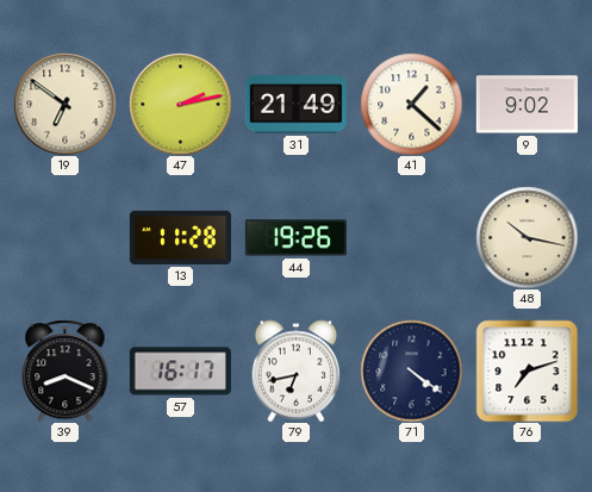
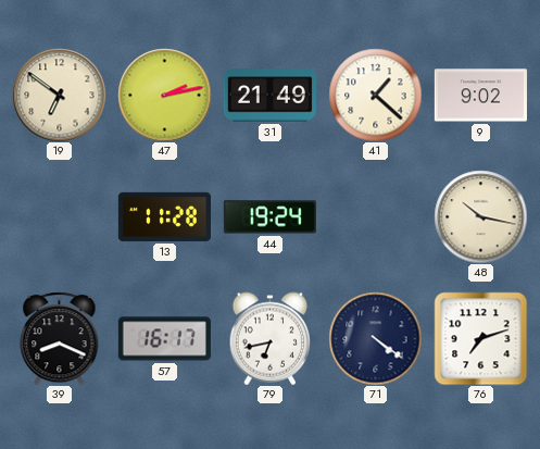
44: 19:26 -> 19:24 (269, 217)
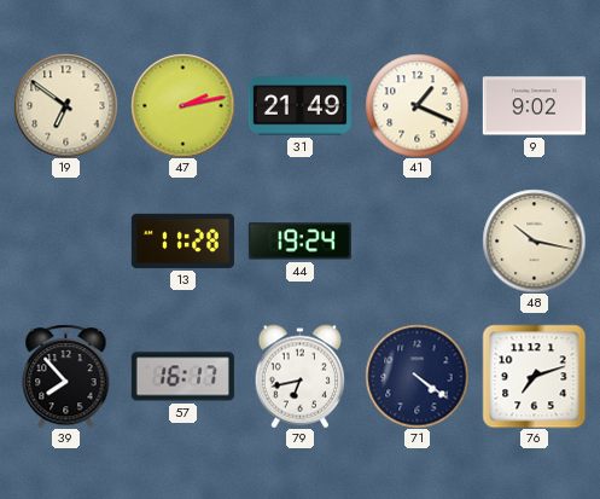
41: 1:22 -> 1:19 (416, 105)
39: 8:19 -> 7:53 (66, 376)
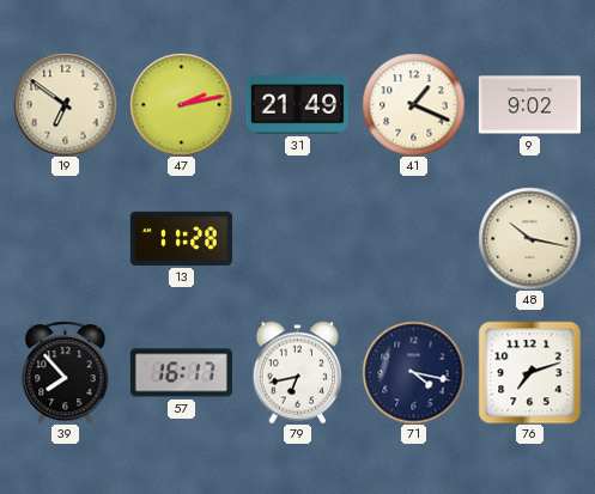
44: 19:24 -> none (299, 242)
71: 4:21 -> 4:17 (413, 372)
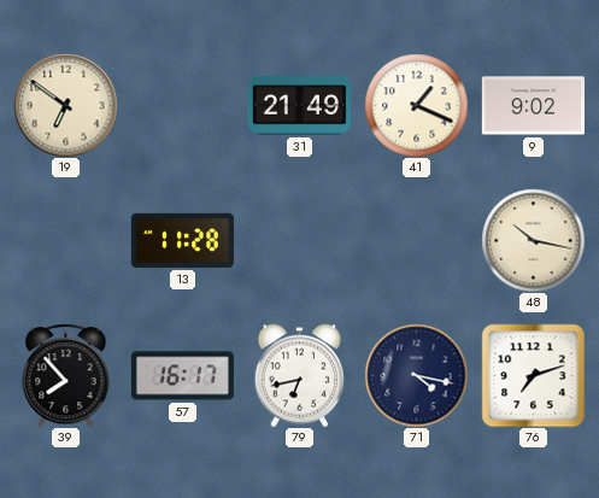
47: 2:13 -> none (181, 104)
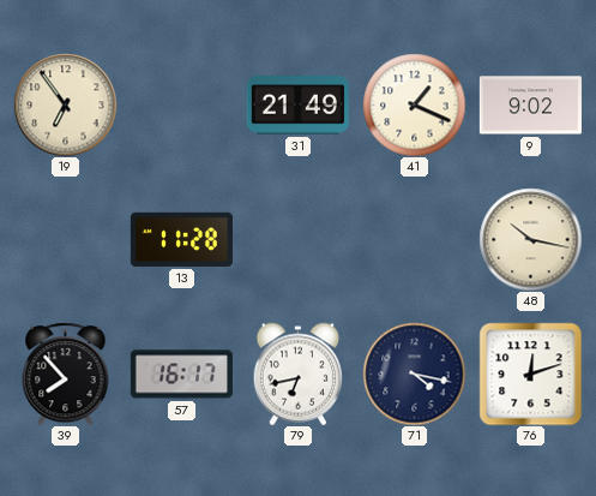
19: 6:51 -> 6:54 (65, 104)
76: 7:12 -> 12:12 (530, 374)
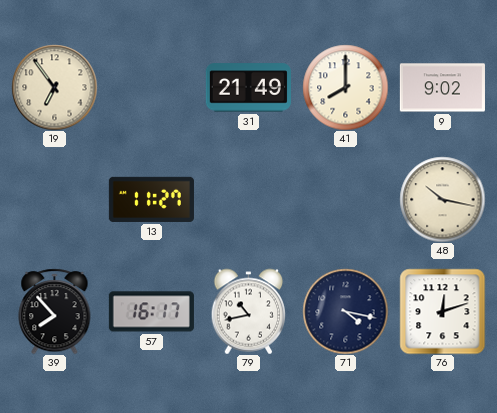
41: 1:19 -> 8:00 (345, 87)
13: 11:28 -> 11:27 (151, 199)
79: 6:43 -> 10:43 (249, 311)
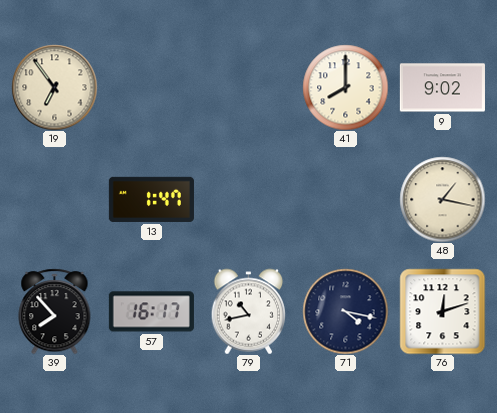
31: 21:49 -> none (248, 88)
13: 11:27 -> 1:47 (151, 199)
48: 10:17 -> 1:17 (442, 199)
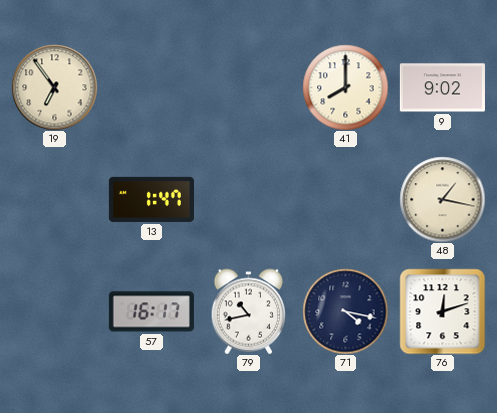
39: 7:53 -> none (55, 311)
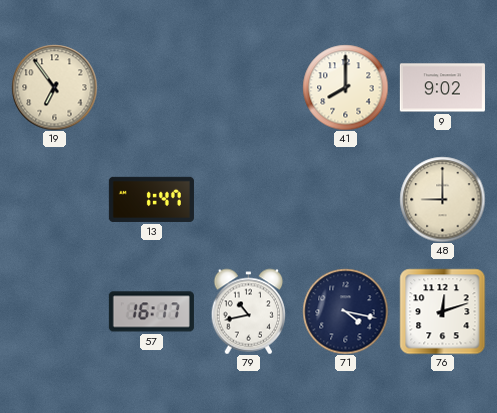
48: 1:17 -> 9:00 (442, 199)
